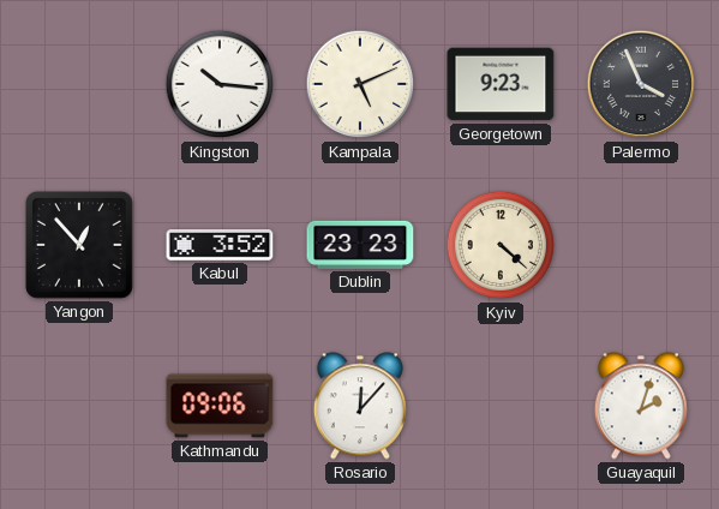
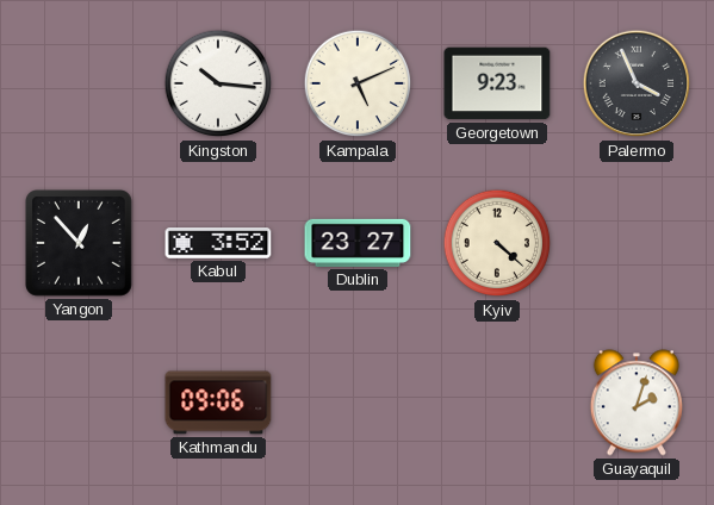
Dublin: 23:23 -> 23:27 (358, 243)
Rosario: 12:07 -> none (360, 406)
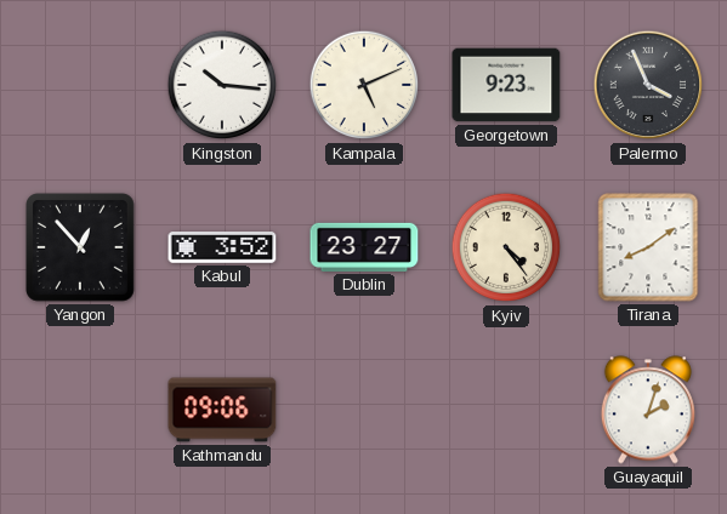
Kyiv: 4:22 -> 4:24 (506, 247)
Tirana: none -> 8:09 (648, 247)
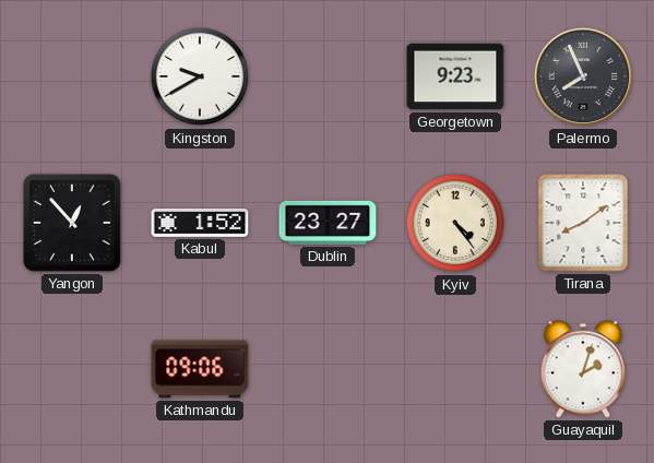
Kingston: 10:16 -> 9:40 (200, 76)
Kampala: 5:11 -> none (364, 85)
Palermo: 3:56 -> 7:56 (583, 76)
Kabul: 3:52 -> 1:52 (200, 223)
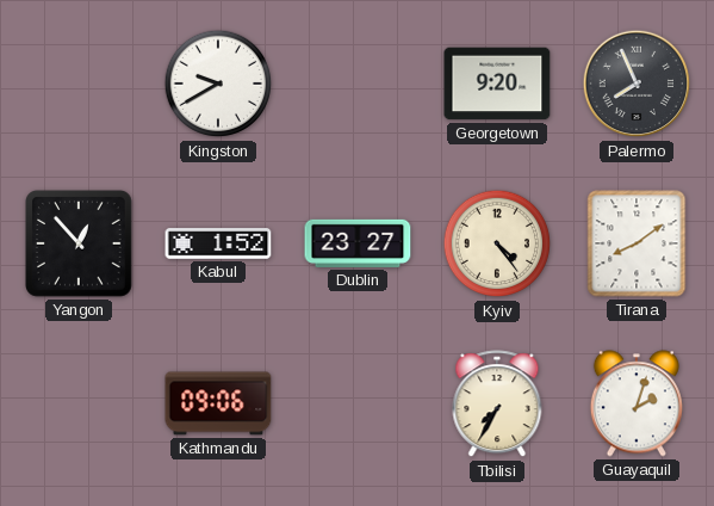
Georgetown: 9:23 -> 9:20 (497, 84)
Tbilisi: none -> 7:35 (497, 405)
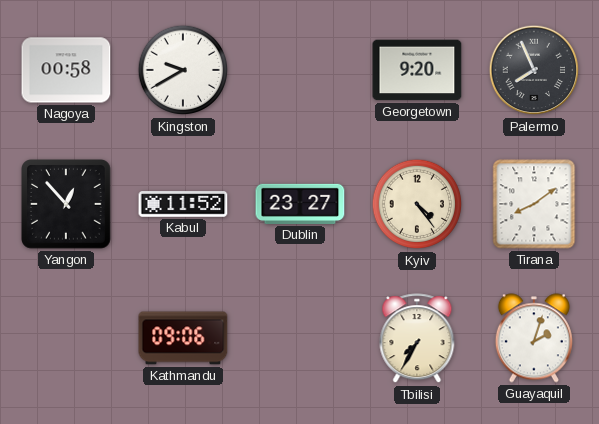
Nagoya: none -> 00:58 (66, 70)
Kabul: 1:52 -> 11:52 (183, 204)
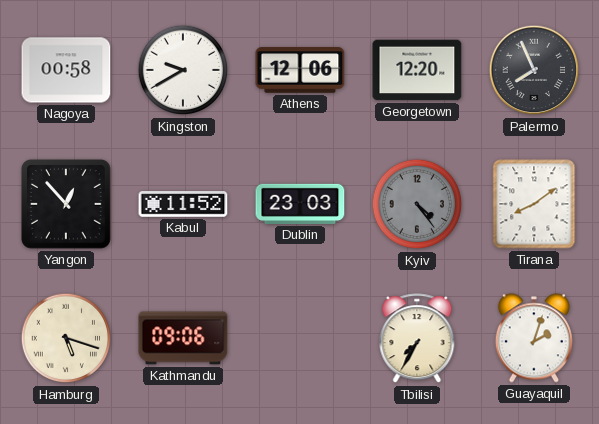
Athens: none -> 12:06 (300, 70)
Georgetown: 9:20 -> 12:20 (417, 70)
Dublin: 23:27 -> 23:03 (300, 204)
Kyiv dial: cream -> grey (417, 204)
Hamburg: none -> 5:18 (66, 338)
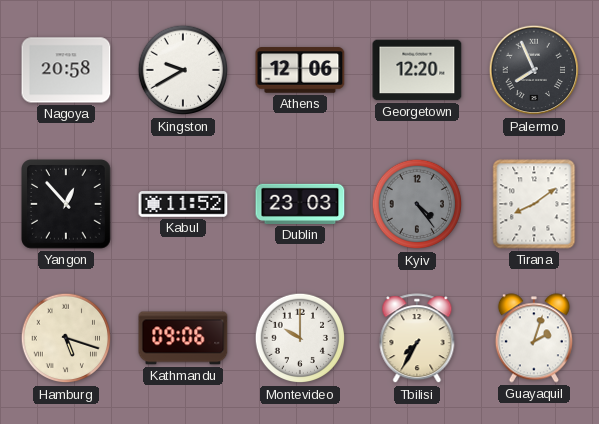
Nagoya: 00:58 -> 20:58 (66, 70)
Montevideo: none -> 10:00 (300, 338)
